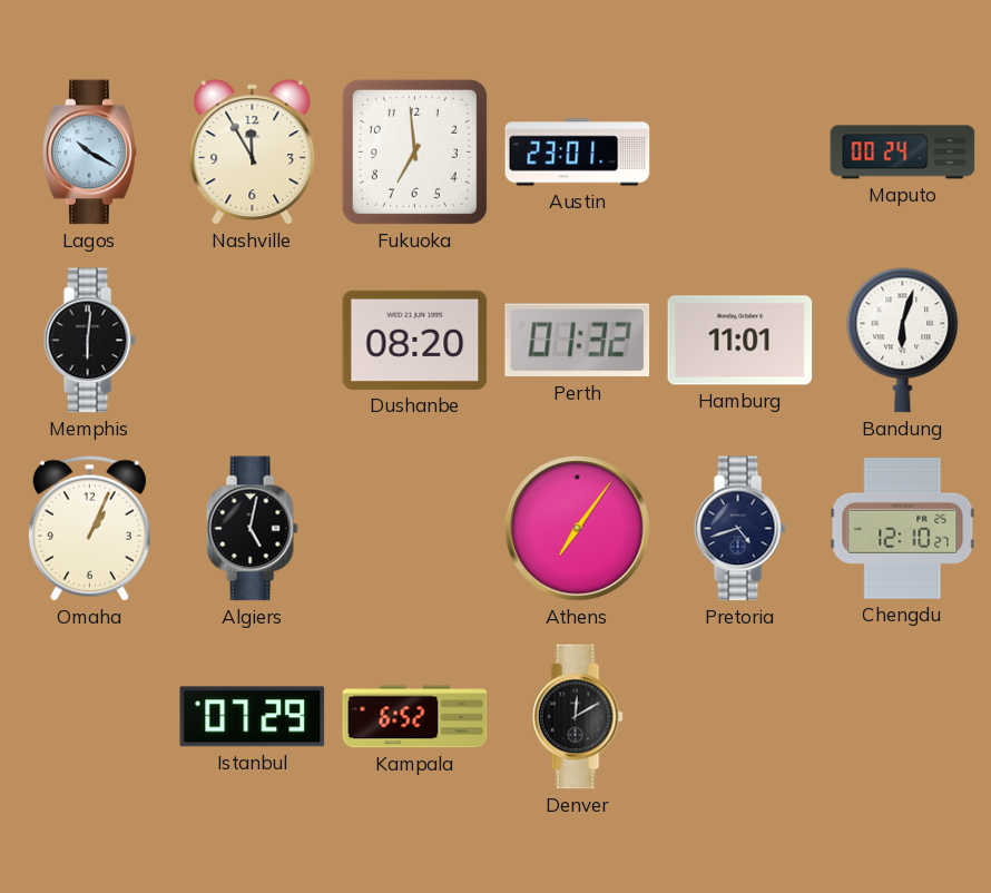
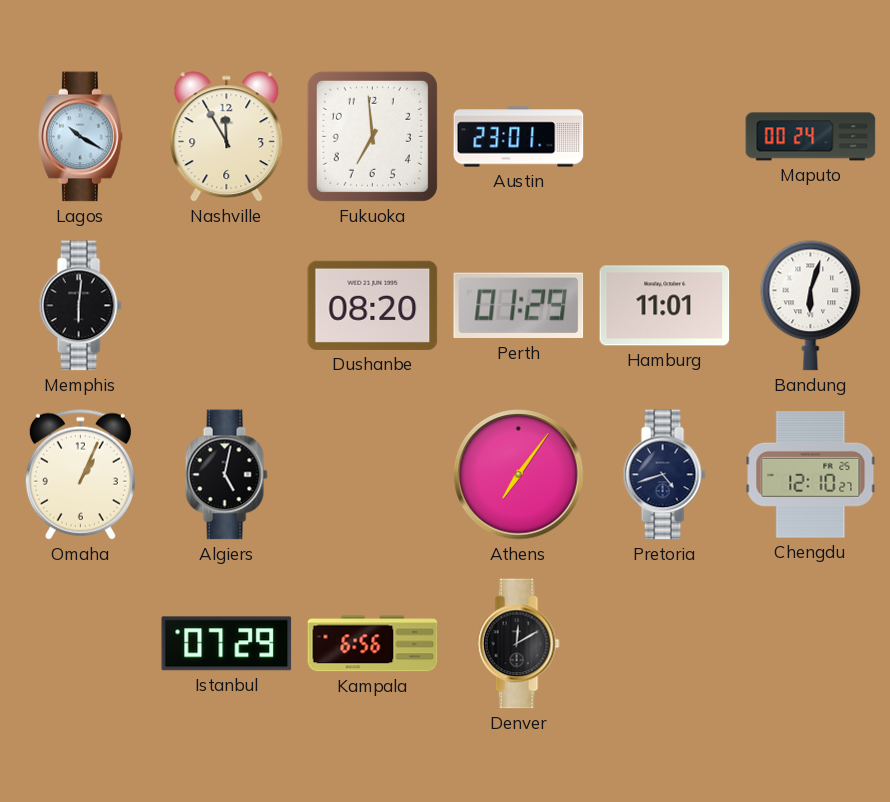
Perth: 01:32 -> 01:29 (519, 306)
Kampala: 6:52 -> 6:56 (373, 644)
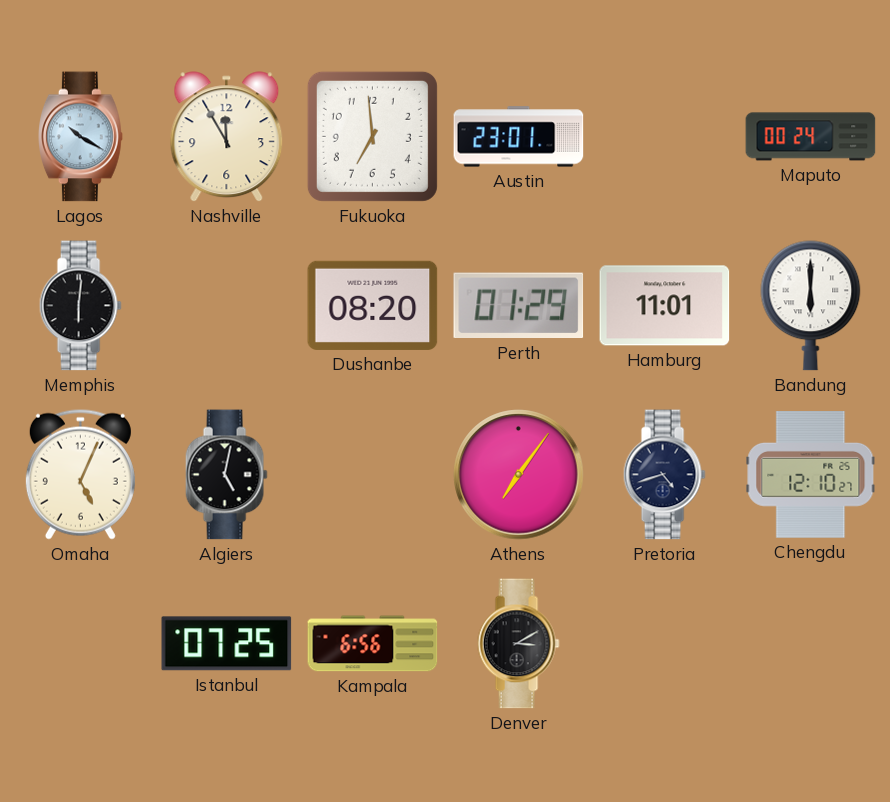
Bandung: 6:03 -> 6:00 (811, 306)
Omaha: 1:04 -> 5:04 (80, 474)
Istanbul: 07:29 -> 07:25 (227, 644)
Denver: 12:10 -> 3:10 (518, 644)
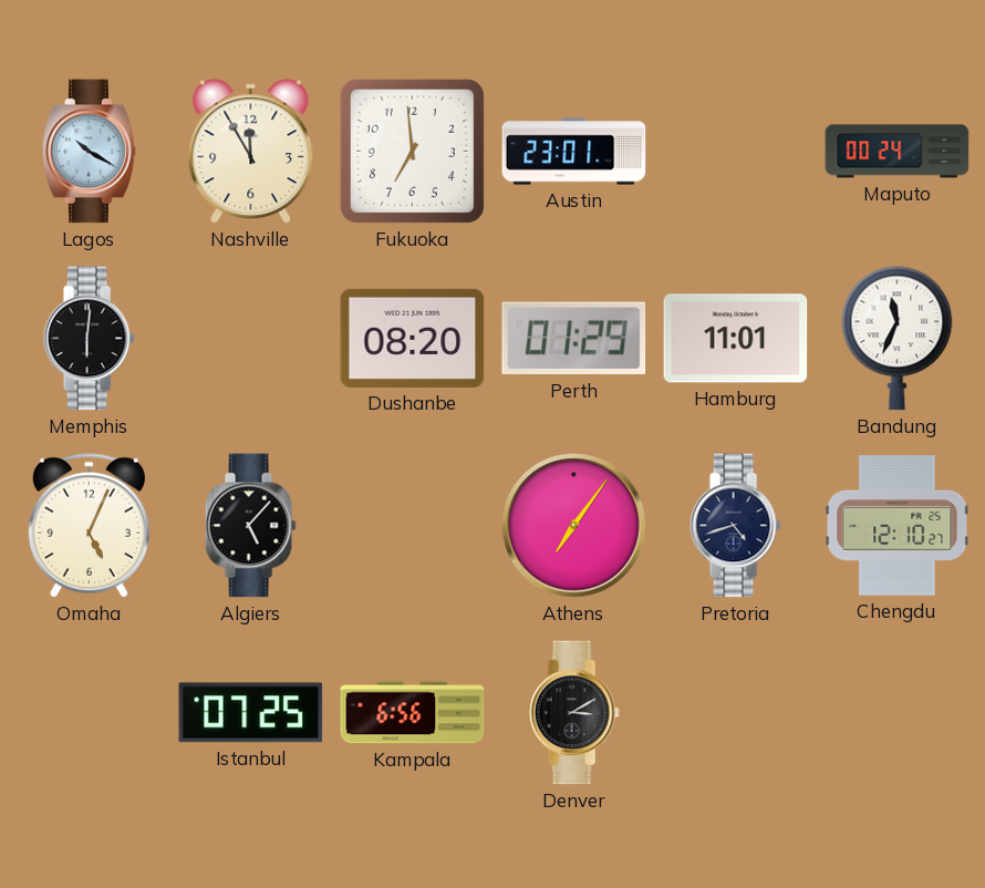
Bandung: 6:00 -> 11:34 (898, 339)
Algiers: 5:02 -> 5:07 (250, 526)
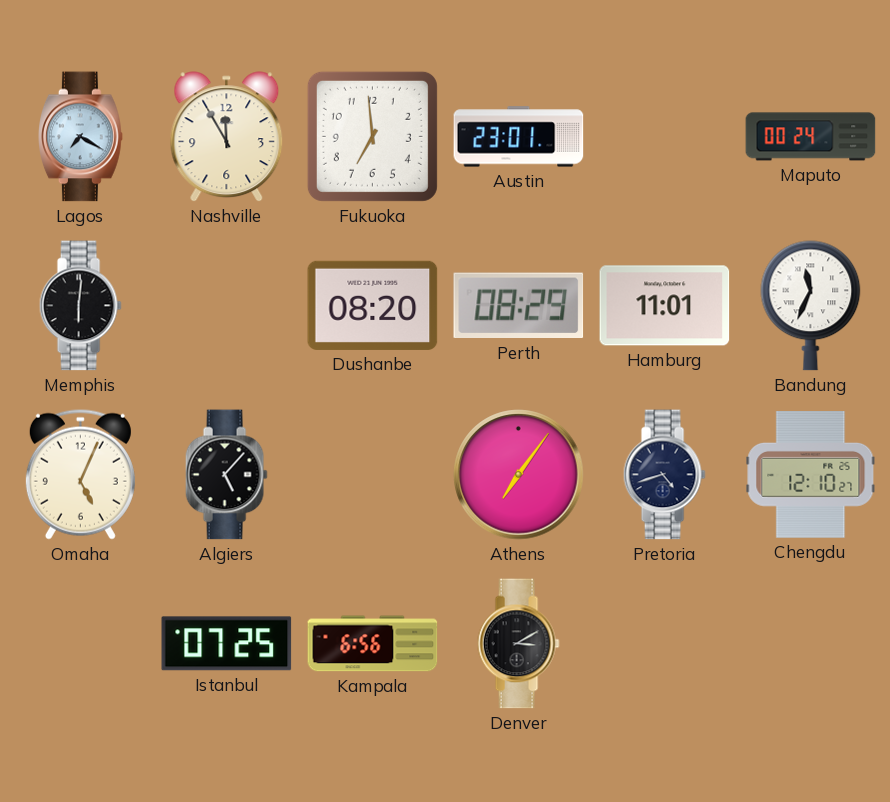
Lagos: 10:20 -> 7:20 (81, 137)
Perth: 01:29 -> 08:29 (519, 306)
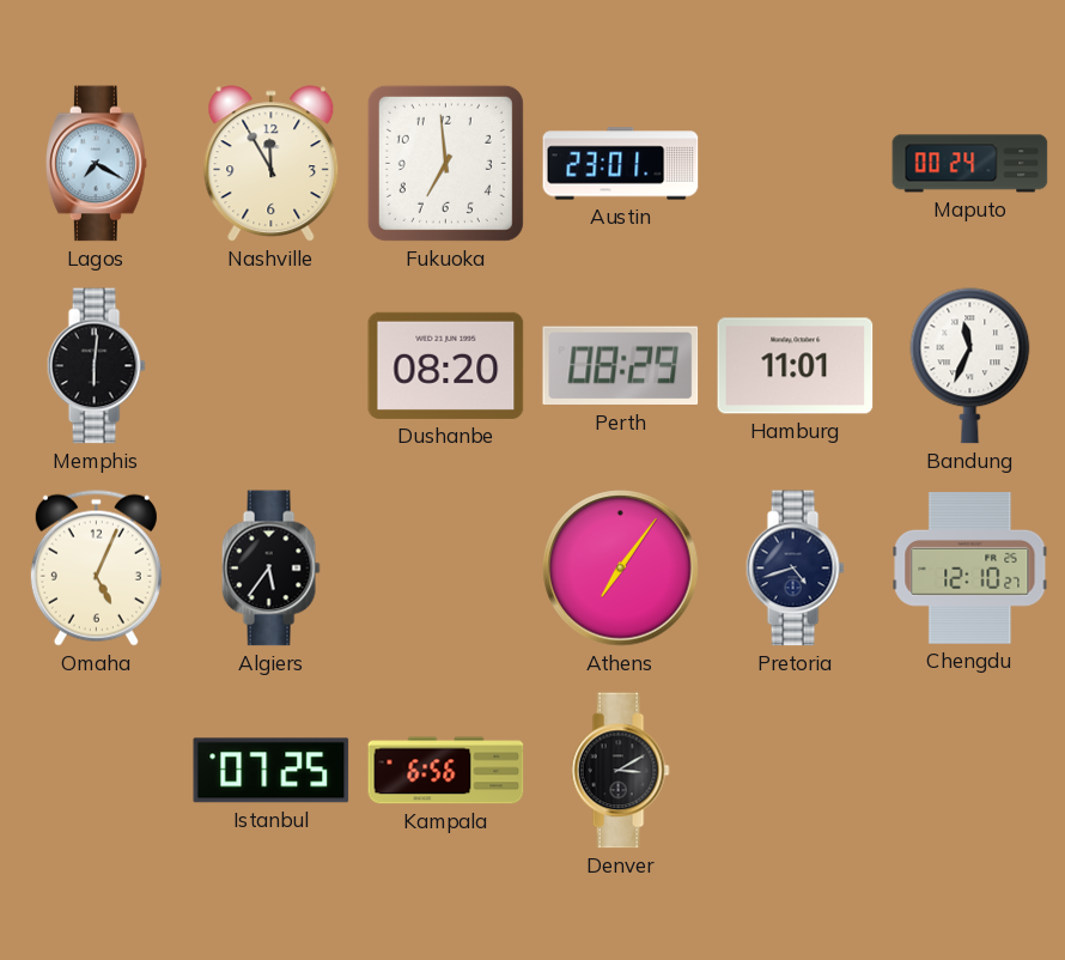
Algiers: 5:07 -> 5:36 (270, 569)
